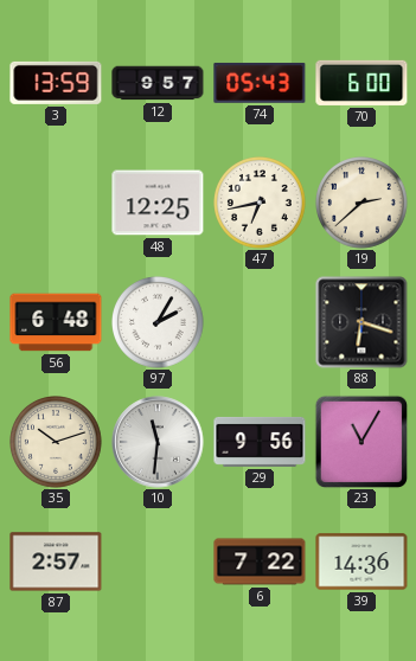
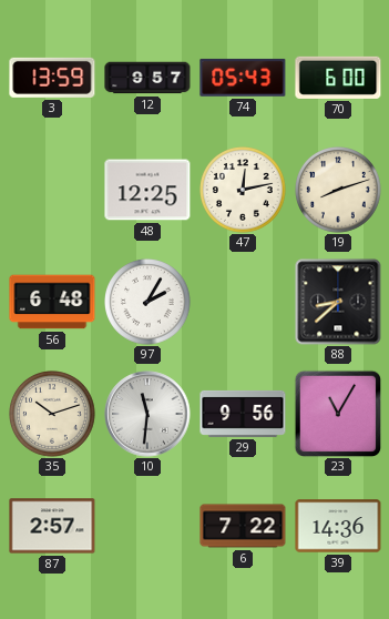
47: 6:43 -> 12:13 (244, 191)
19: 2:38 -> 8:12 (339, 191)
88: 6:18 -> 8:38 (338, 302)
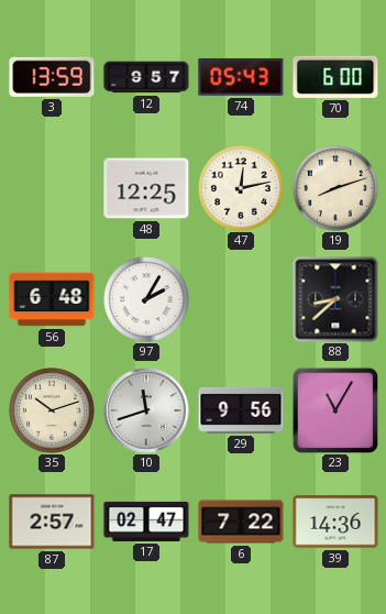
10: 11:31 -> 11:42 (146, 410)
17: none -> 02:47 (146, 522)
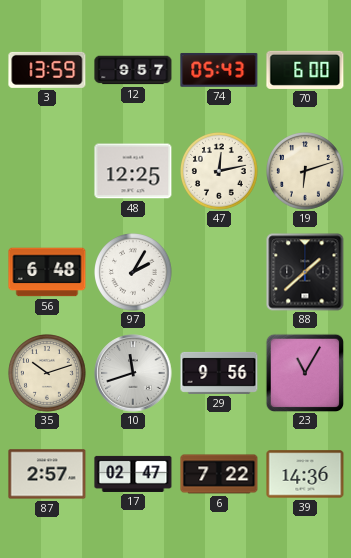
19: 8:12 -> 6:12 (306, 172)
88: 8:38 -> 1:38 (305, 272)
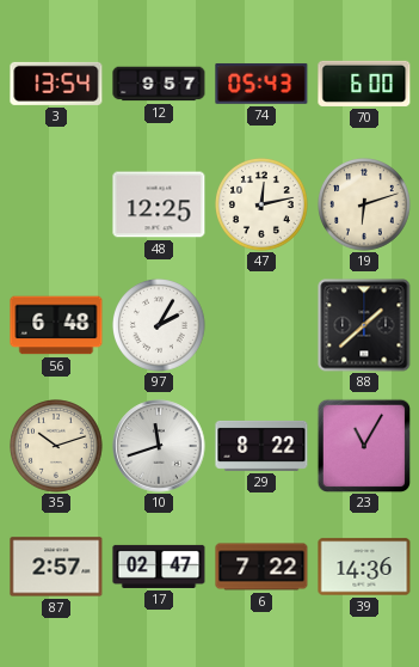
3: 13:59 -> 13:54 (56, 84)
29: 9:56 -> 8:22 (261, 446)
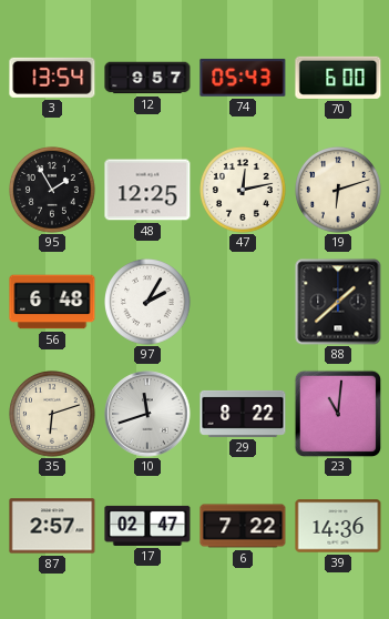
95: none -> 1:55 (53, 191)
35: 10:12 -> 6:12 (53, 415)
23: 11:05 -> 11:01 (338, 414)
